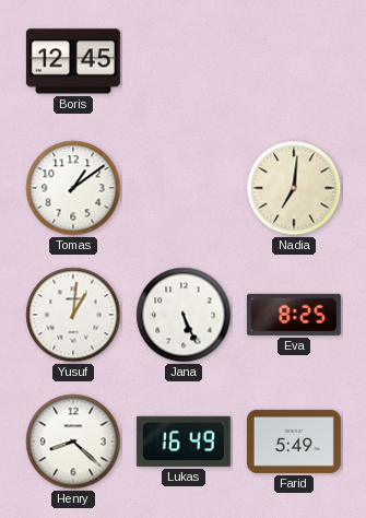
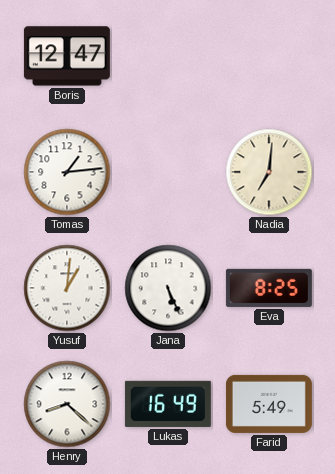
Boris: 12:45 -> 12:47 (67, 56)
Tomas: 1:09 -> 1:14 (67, 172)
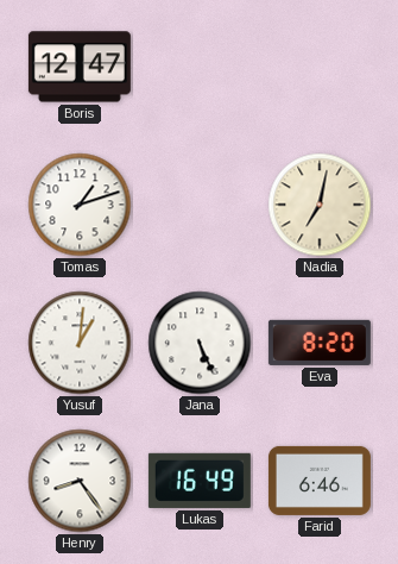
Tomas: 1:14 -> 1:12 (80, 205)
Nadia: 7:01 -> 7:02 (320, 205)
Eva: 8:25 -> 8:20 (320, 343)
Henry: 8:22 -> 8:24 (80, 481)
Farid: 5:49 -> 6:46 (320, 481)
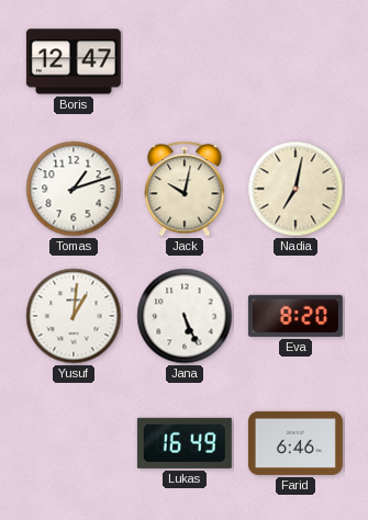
Jack: none -> 10:02 (185, 189)
Henry: 8:24 -> none (80, 481)
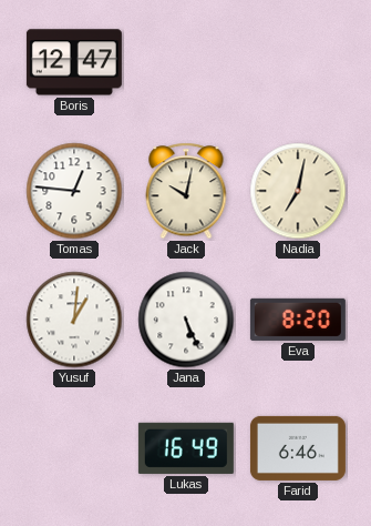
Tomas: 1:12 -> 12:46 (74, 191)
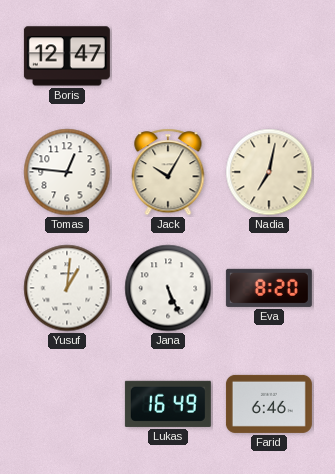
Jack: 10:02 -> 10:05 (168, 172)
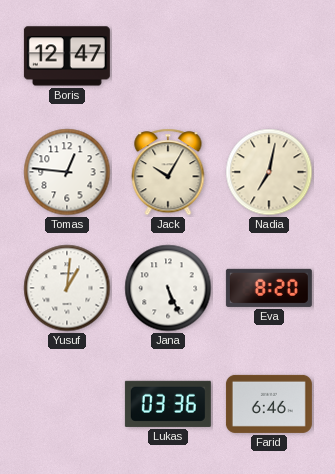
Lukas: 16:49 -> 03:36 (168, 404)
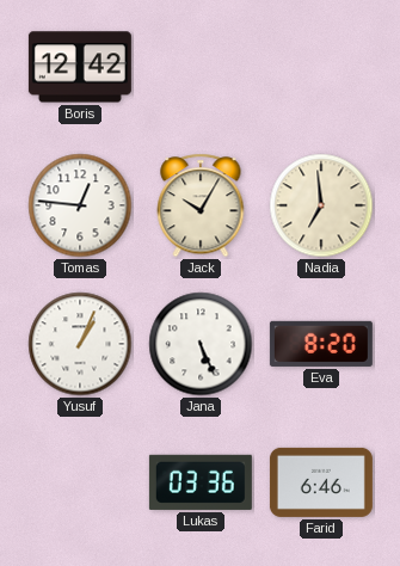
Boris: 12:47 -> 12:42 (80, 67)
Nadia: 7:02 -> 6:59 (321, 205)
Yusuf: 1:01 -> 1:04 (80, 344)
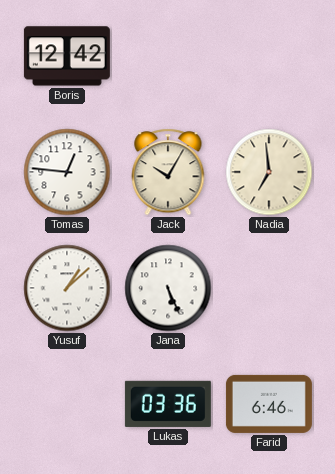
Yusuf: 1:04 -> 1:08 (67, 288)
Eva: 8:20 -> none (321, 344)
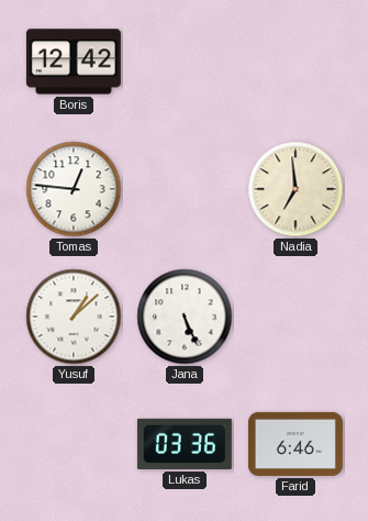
Jack: 10:05 -> none (168, 172)
